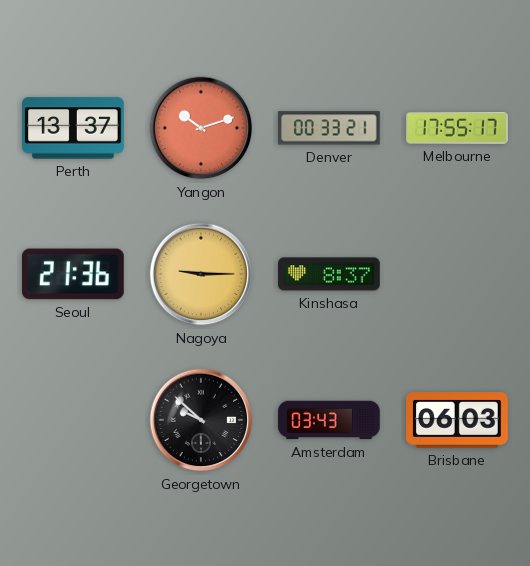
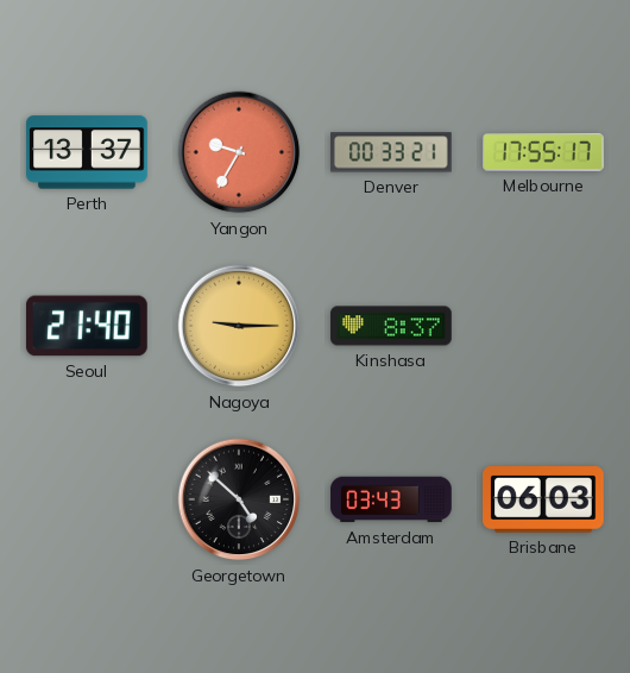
Yangon: 10:12 -> 9:35 (239, 152)
Seoul: 21:36 -> 21:40 (87, 326)
Georgetown: 9:52 -> 4:52 (239, 499)
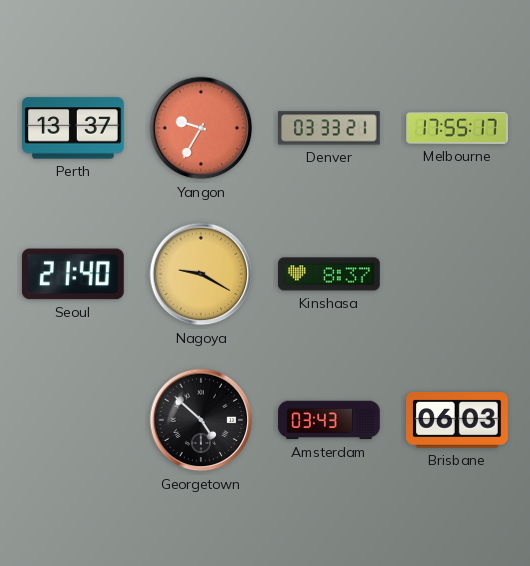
Denver: 00:33 -> 03:33 (330, 128)
Nagoya: 9:15 -> 9:20 (201, 274)
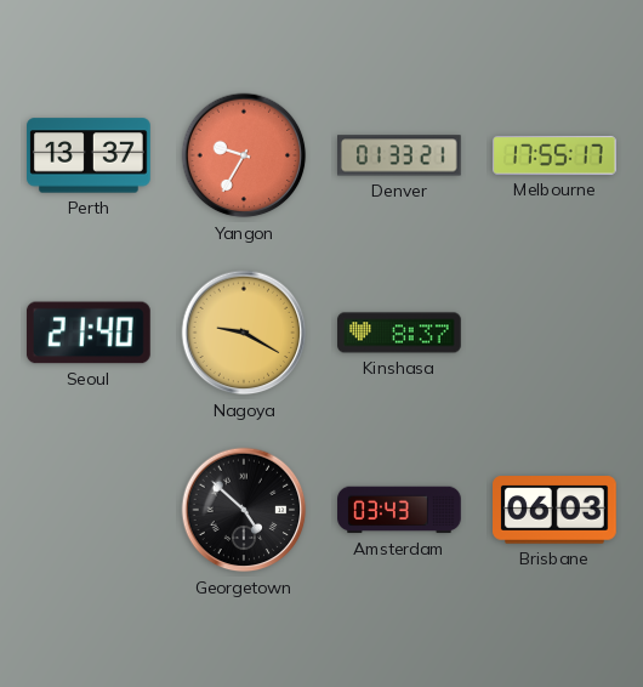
Denver: 03:33 -> 01:33 (400, 155)
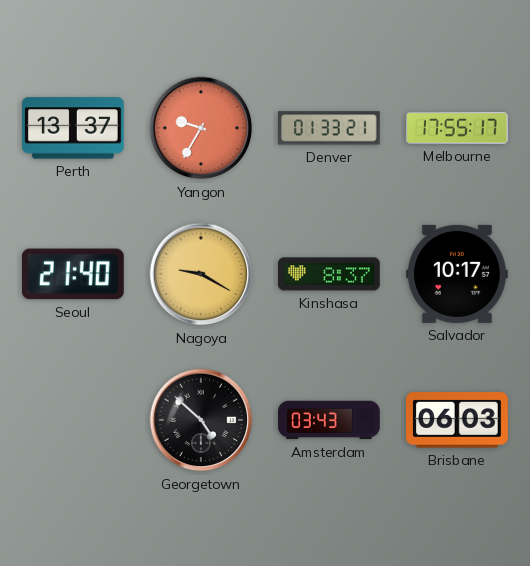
Salvador: none -> 10:17 (458, 274)
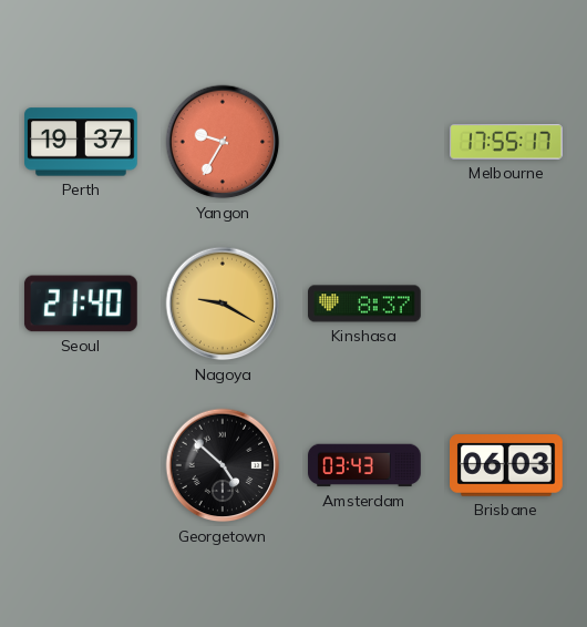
Perth: 13:37 -> 19:37 (81, 142)
Denver: 01:33 -> none (330, 128)
Salvador: 10:17 -> none (458, 274)
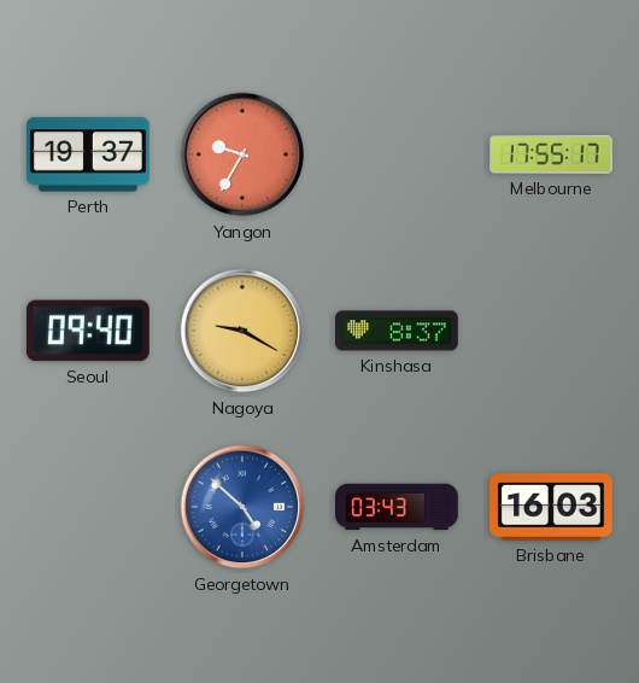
Seoul: 21:40 -> 09:40 (88, 331)
Georgetown dial: black -> blue (242, 507)
Brisbane: 06:03 -> 16:03 (552, 507)
